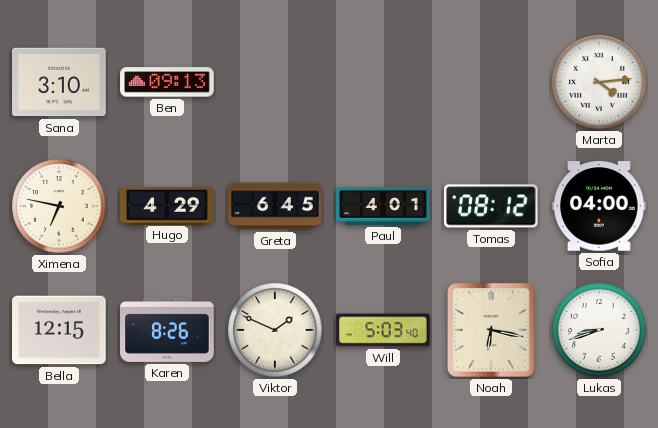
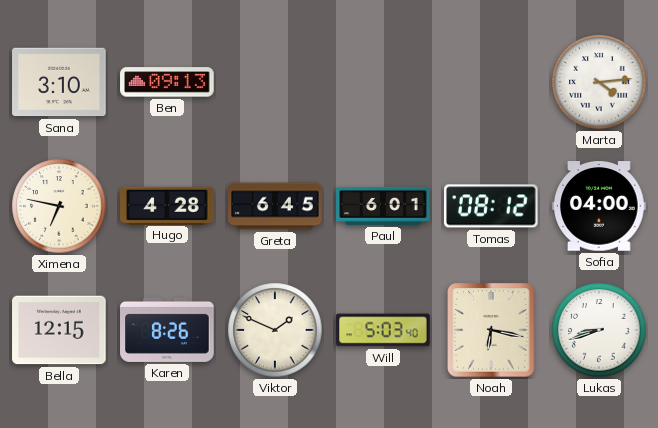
Hugo: 4:29 -> 4:28 (167, 205)
Paul: 4:01 -> 6:01 (383, 206)
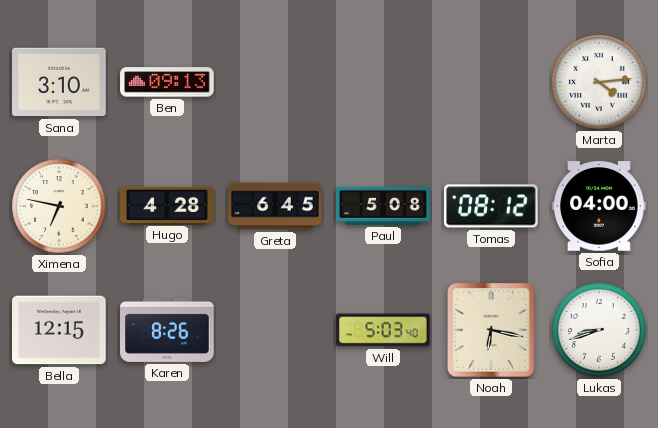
Paul: 6:01 -> 5:08 (383, 206)
Viktor: 1:49 -> none (275, 330)
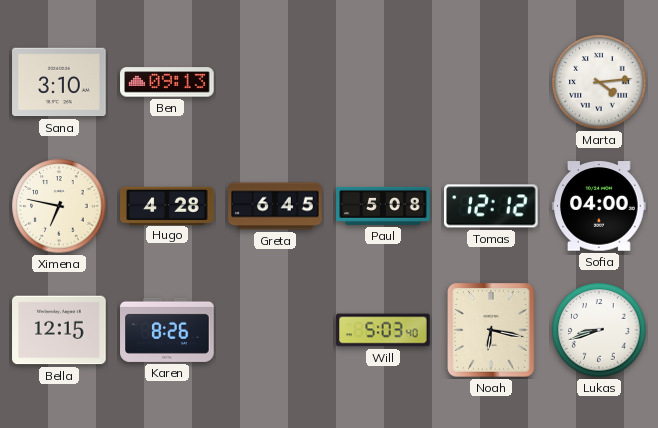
Tomas: 08:12 -> 12:12 (492, 206)
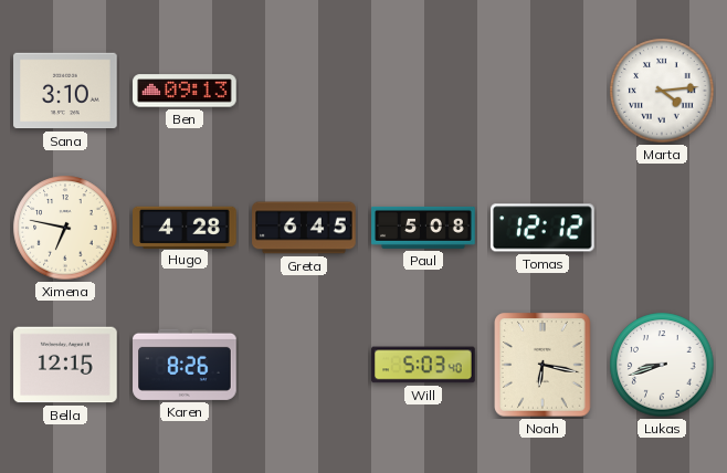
Sofia: 04:00 -> none (599, 206)
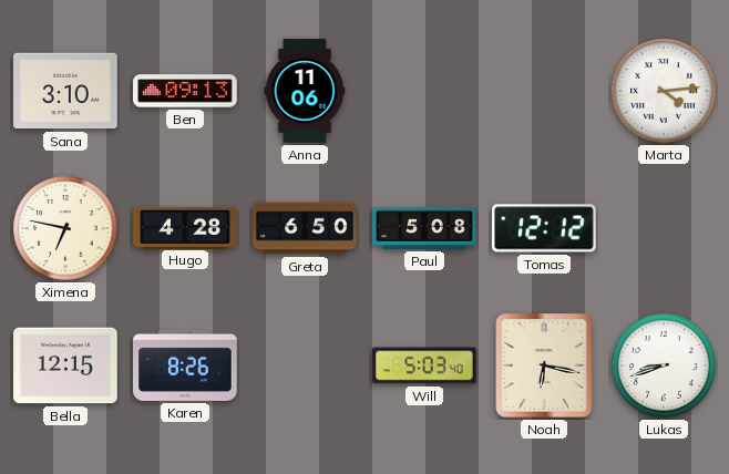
Anna: none -> 11:06 (305, 91)
Greta: 6:45 -> 6:50 (305, 228)
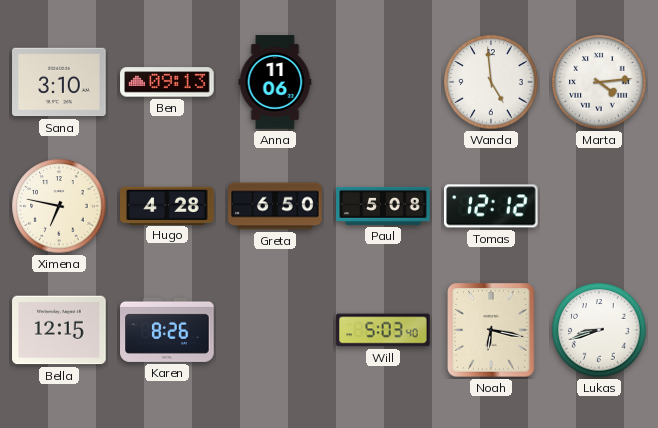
Wanda: none -> 4:59 (491, 82)
